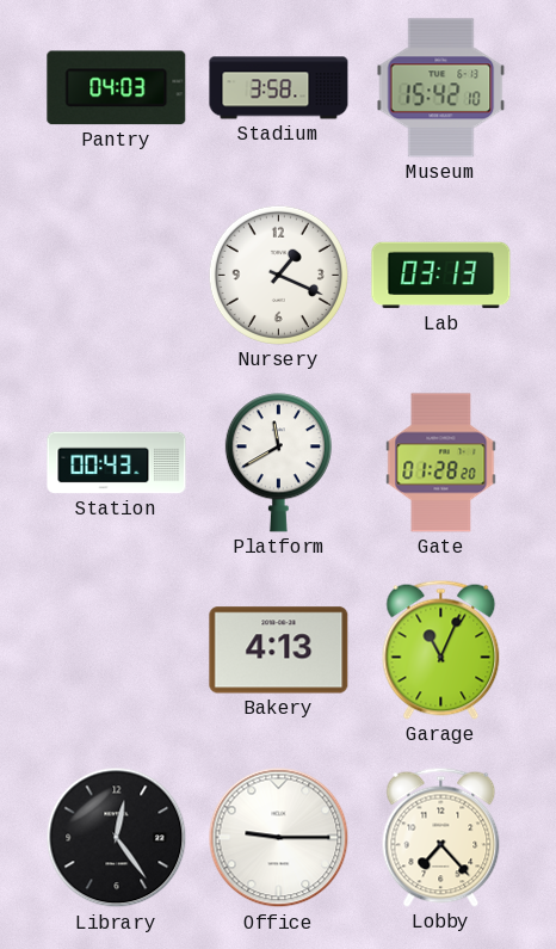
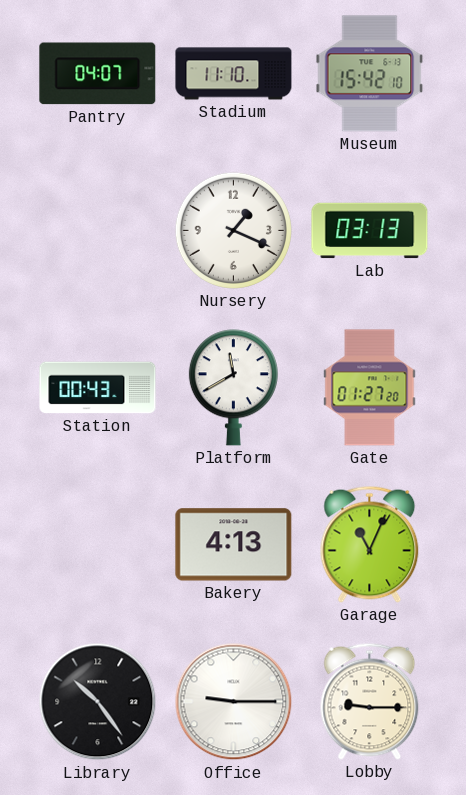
Pantry: 04:03 -> 04:07 (98, 74)
Stadium: 3:58 -> 11:10 (234, 74)
Gate: 01:28 -> 01:27 (370, 388)
Library: 12:24 -> 10:24 (98, 702)
Lobby: 7:23 -> 9:15 (370, 701)
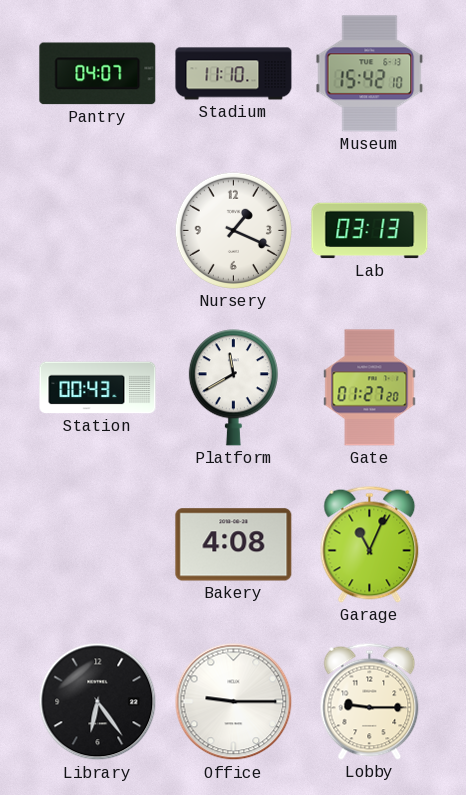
Bakery: 4:13 -> 4:08 (234, 545)
Library: 10:24 -> 6:24 (98, 702)
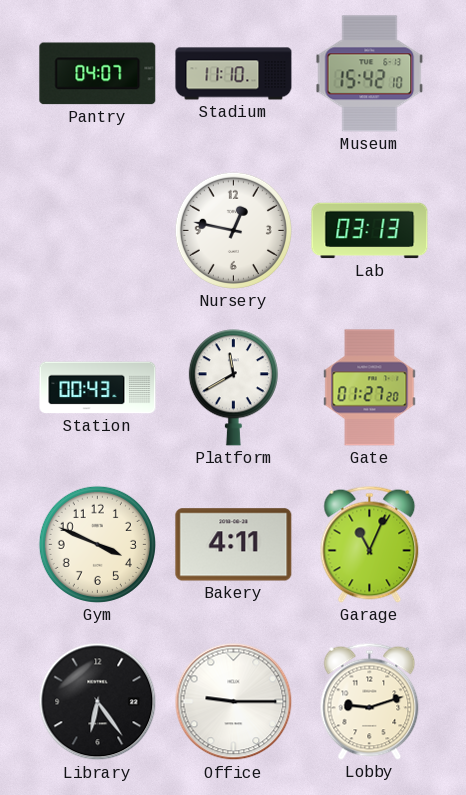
Nursery: 1:19 -> 12:47 (233, 230)
Gym: none -> 3:49 (97, 544)
Bakery: 4:08 -> 4:11 (234, 545)
Lobby: 9:15 -> 9:12 (370, 701)
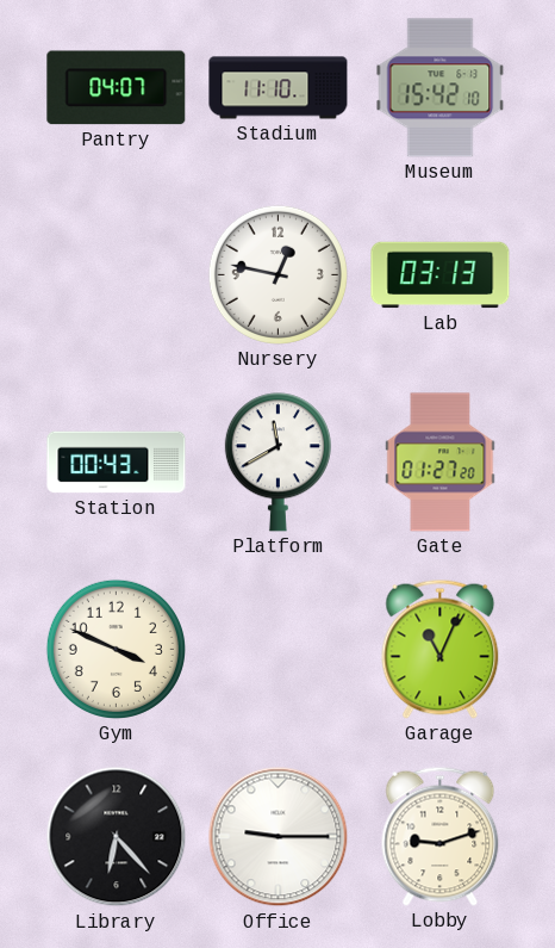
Bakery: 4:11 -> none (234, 545)
Library: 6:24 -> 6:23 (117, 837)
